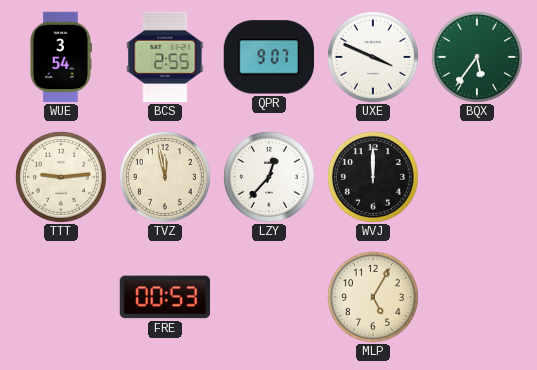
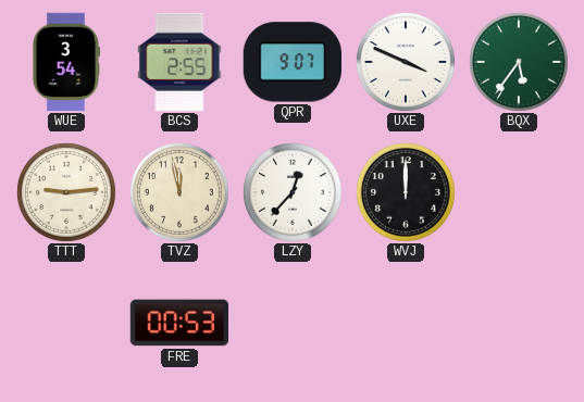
MLP: 5:05 -> none (373, 297)
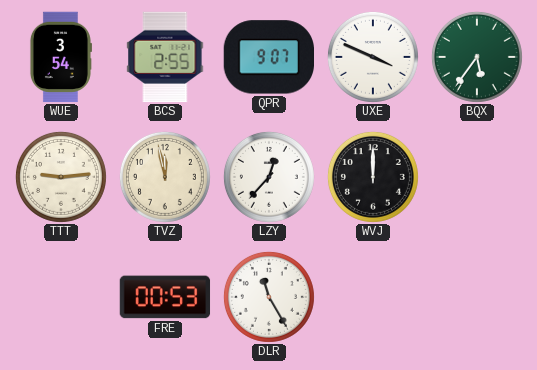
DLR: none -> 11:25 (269, 297)
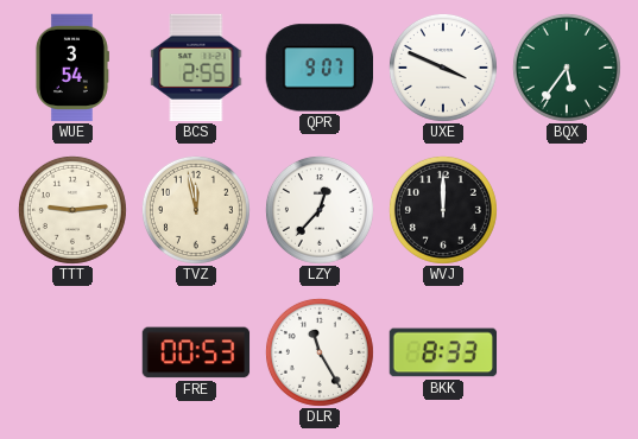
BKK: none -> 8:33 (443, 352)
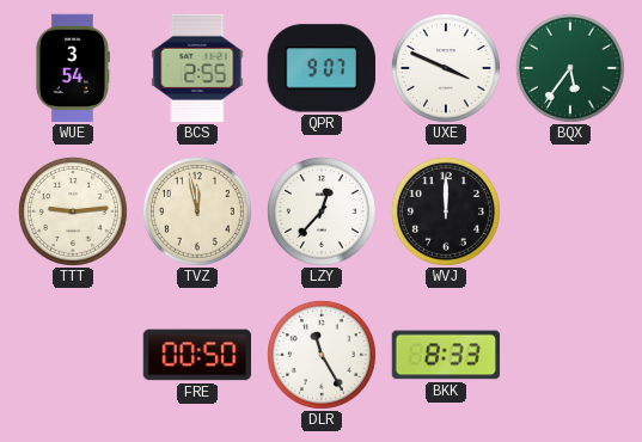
FRE: 00:53 -> 00:50 (197, 355)
